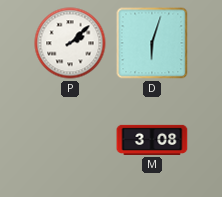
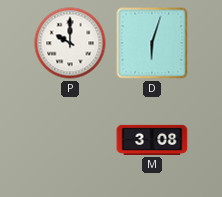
P: 2:08 -> 10:00 (70, 43)
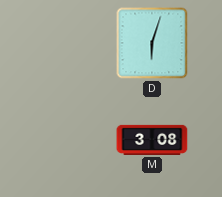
P: 10:00 -> none (70, 43)
